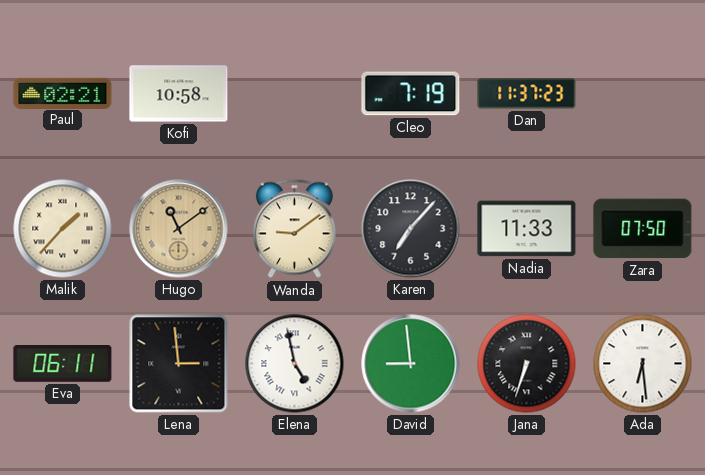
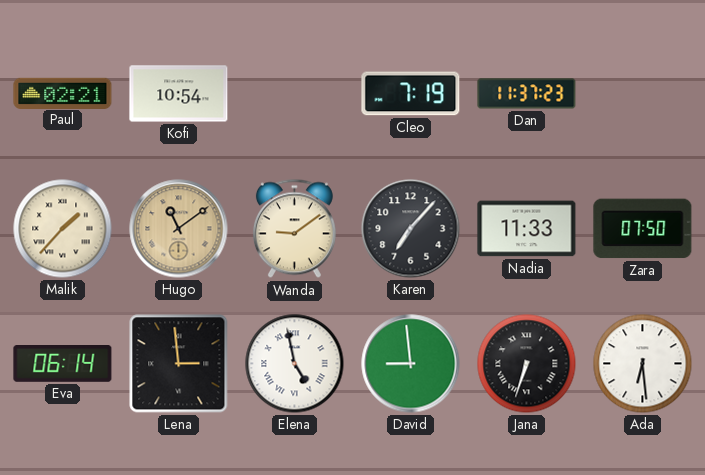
Kofi: 10:58 -> 10:54 (179, 94)
Eva: 06:11 -> 06:14 (63, 364)
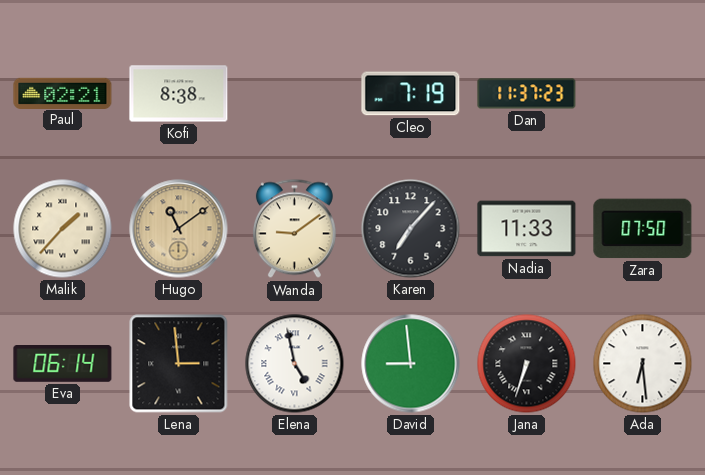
Kofi: 10:54 -> 8:38 (179, 94)
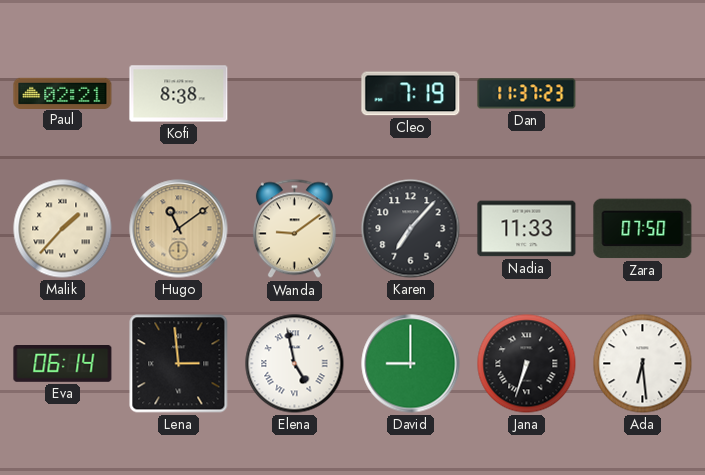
David: 8:59 -> 9:00 (411, 364)
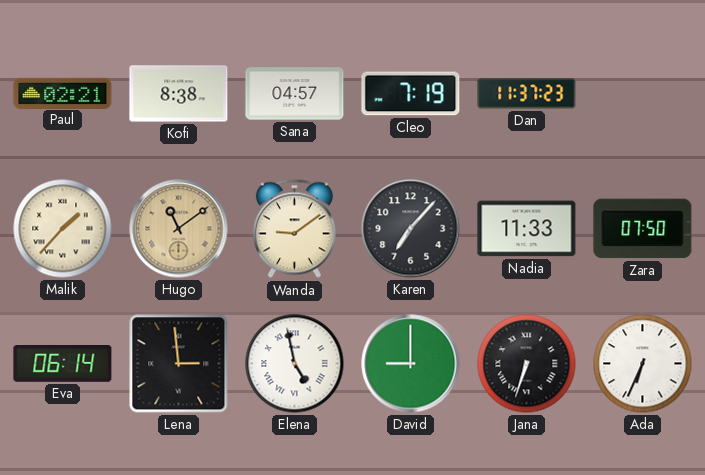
Sana: none -> 04:57 (295, 94)
Ada: 6:29 -> 6:34 (643, 364)
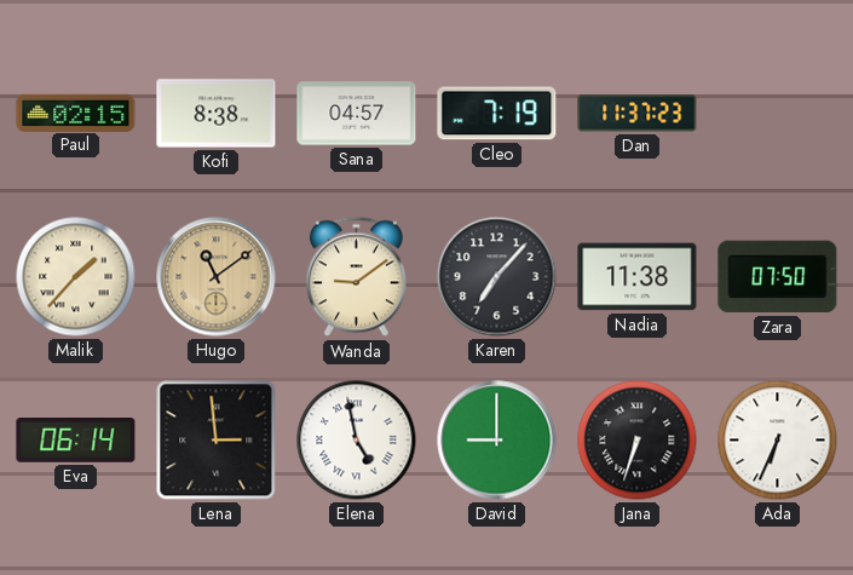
Paul: 02:21 -> 02:15 (76, 113)
Nadia: 11:33 -> 11:38 (638, 277)
